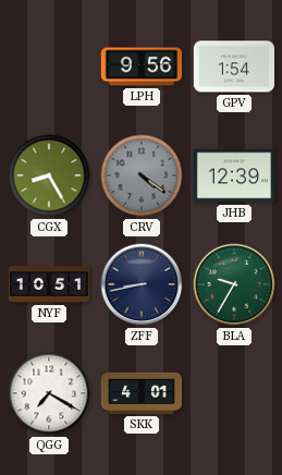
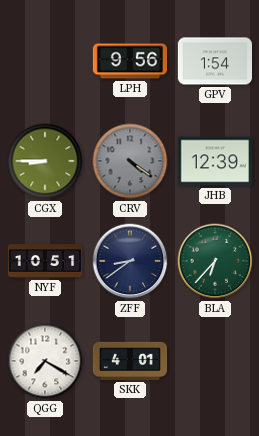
CGX: 8:25 -> 8:45 (45, 161)
ZFF: 8:43 -> 8:39 (130, 261)
BLA: 9:35 -> 6:37 (215, 261)
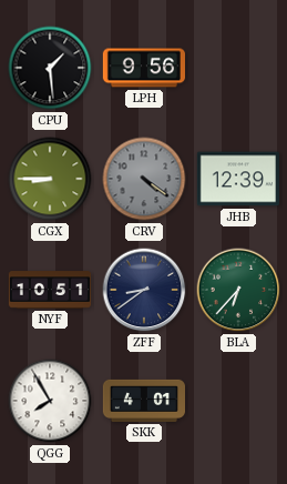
CPU: none -> 1:29 (50, 68)
GPV: 1:54 -> none (214, 61)
QGG: 7:20 -> 7:55 (50, 401)
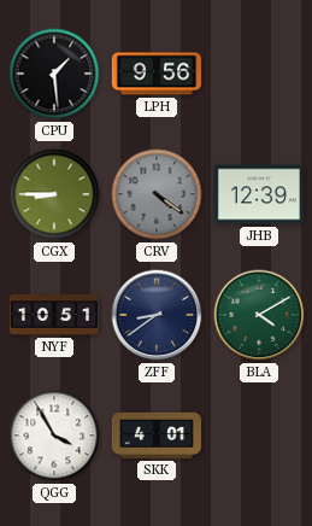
BLA: 6:37 -> 4:10 (259, 315)
QGG: 7:55 -> 3:55 (54, 436)
